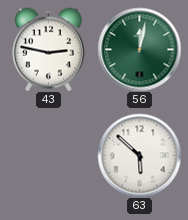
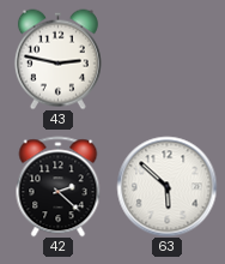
56: 12:02 -> none (139, 49)
42: none -> 2:22 (59, 186)
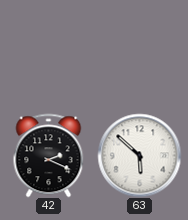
43: 2:47 -> none (57, 59)
42: 2:22 -> 2:19 (49, 155)
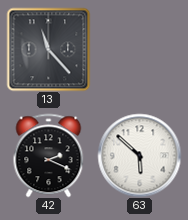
13: none -> 11:23 (48, 49)
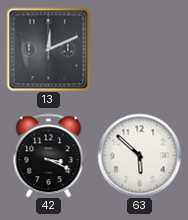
13: 11:23 -> 12:11 (48, 49)
42: 2:19 -> 3:19 (49, 155)
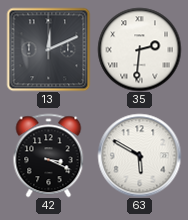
35: none -> 2:31 (139, 49)
63: 5:52 -> 5:50 (139, 155)
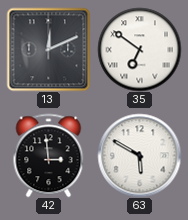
35: 2:31 -> 6:51 (139, 49)
42: 3:19 -> 2:59 (49, 155)
